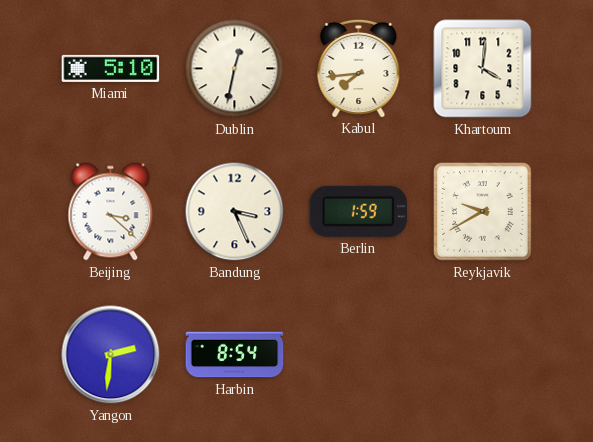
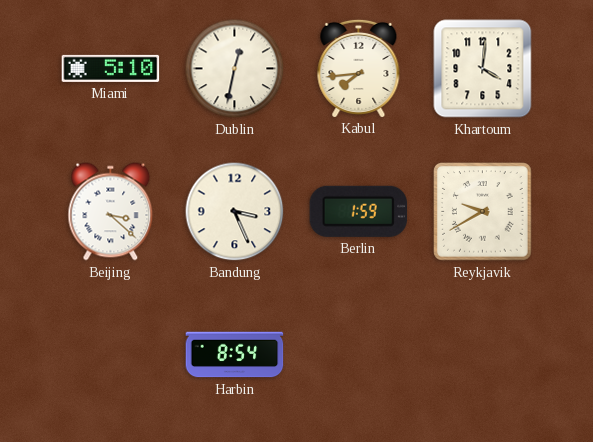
Yangon: 2:31 -> none (111, 355)
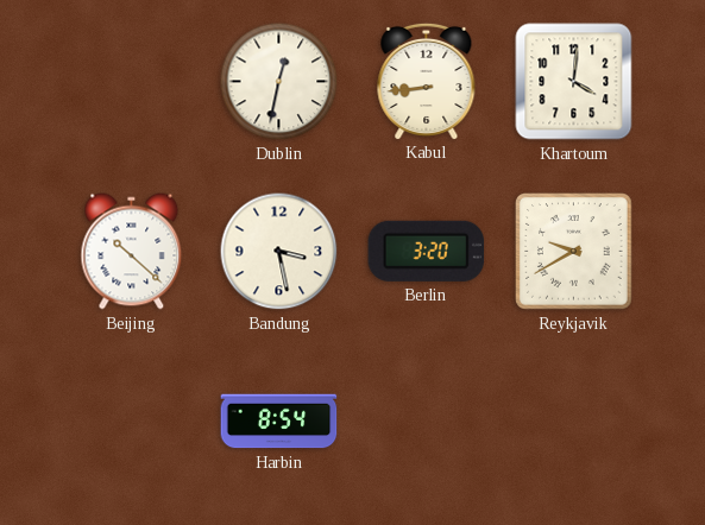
Miami: 5:10 -> none (111, 68)
Kabul: 7:44 -> 8:44 (427, 81)
Beijing: 3:22 -> 10:22 (132, 252)
Bandung: 3:26 -> 3:28 (279, 252)
Berlin: 1:59 -> 3:20 (427, 251)
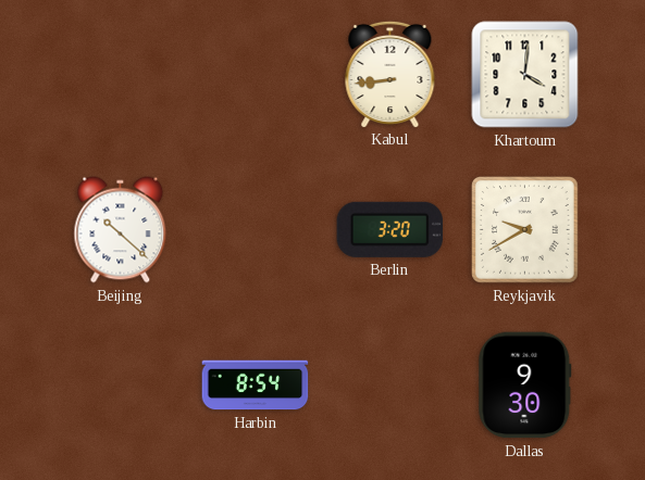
Dublin: 12:32 -> none (279, 82)
Bandung: 3:28 -> none (279, 252)
Dallas: none -> 9:30 (525, 386)
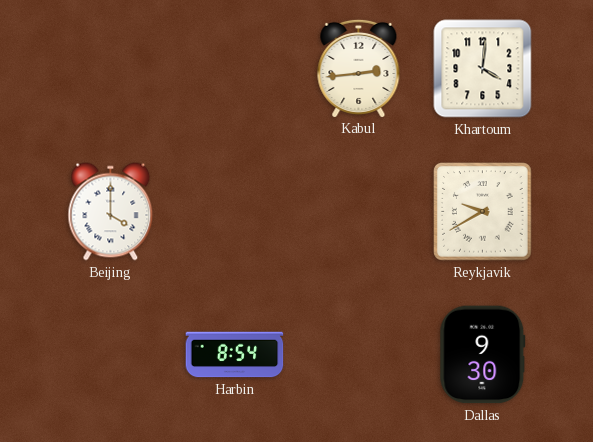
Kabul: 8:44 -> 2:44 (359, 68)
Beijing: 10:22 -> 4:00 (111, 212)
Berlin: 3:20 -> none (390, 229)
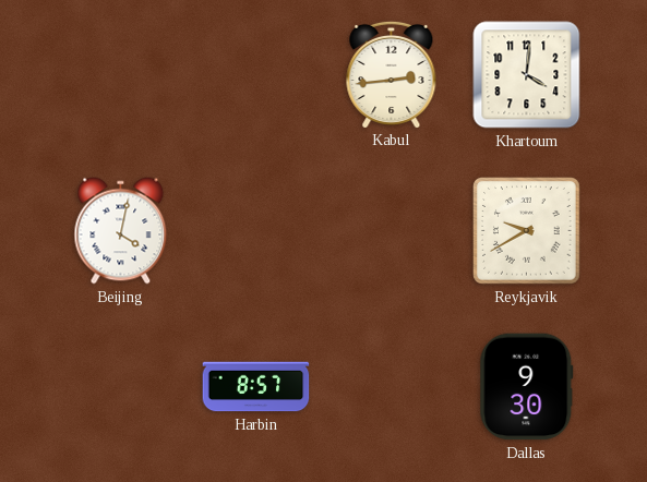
Beijing: 4:00 -> 4:02 (121, 231)
Harbin: 8:54 -> 8:57 (256, 387)
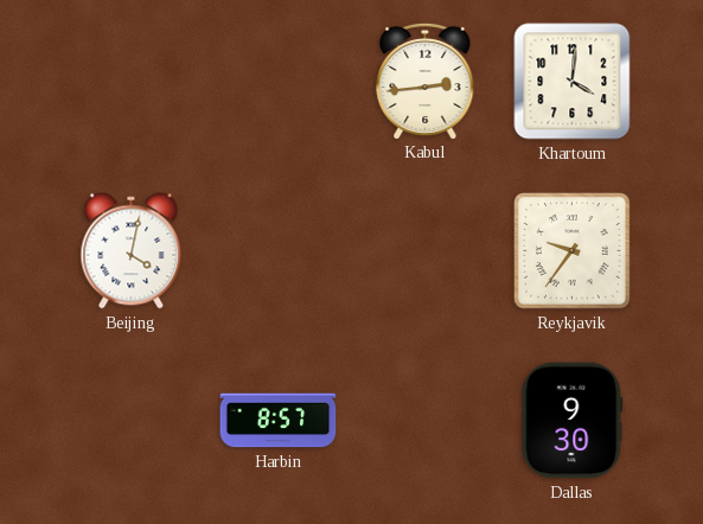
Reykjavik: 9:40 -> 9:36 (573, 251)
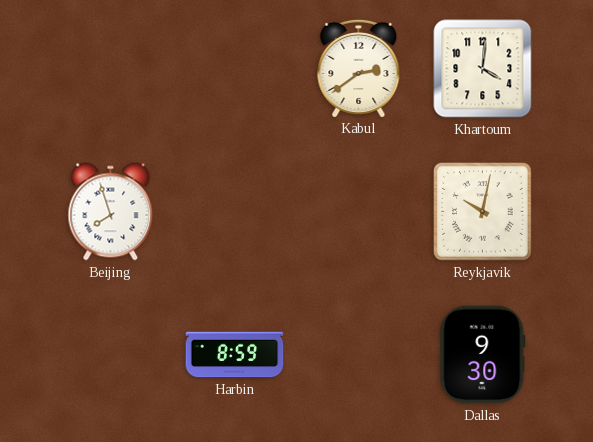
Kabul: 2:44 -> 2:39 (359, 68)
Beijing: 4:02 -> 7:57 (111, 212)
Reykjavik: 9:36 -> 10:02 (483, 212)
Harbin: 8:57 -> 8:59 (235, 355)
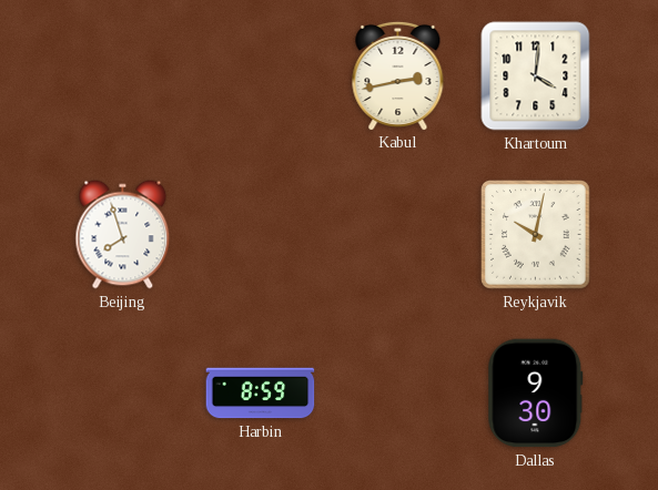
Kabul: 2:39 -> 2:43 (398, 75)
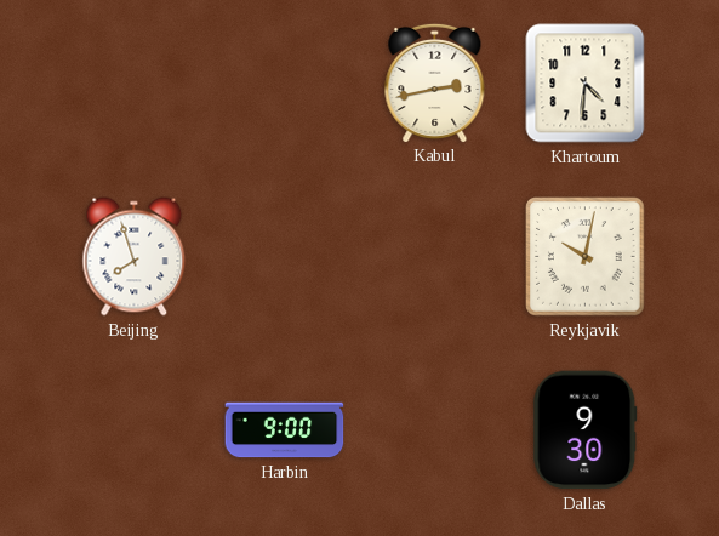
Khartoum: 4:01 -> 4:31 (586, 84)
Harbin: 8:59 -> 9:00 (285, 430)
